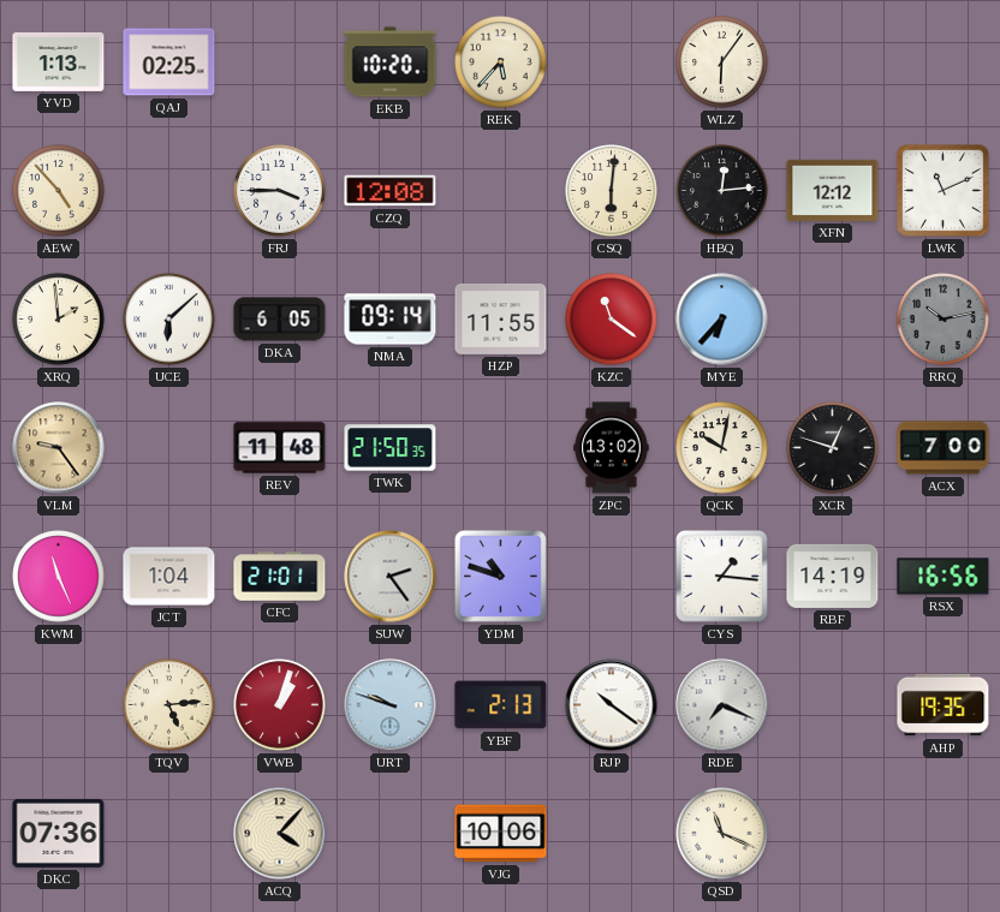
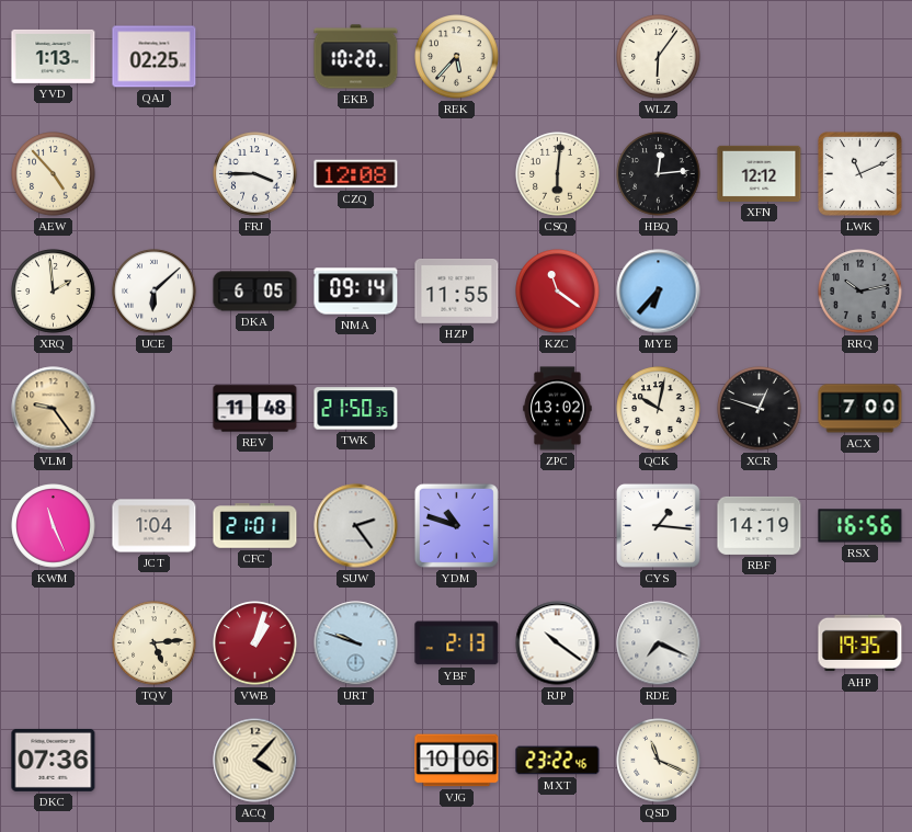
MXT: none -> 23:22 (558, 761)
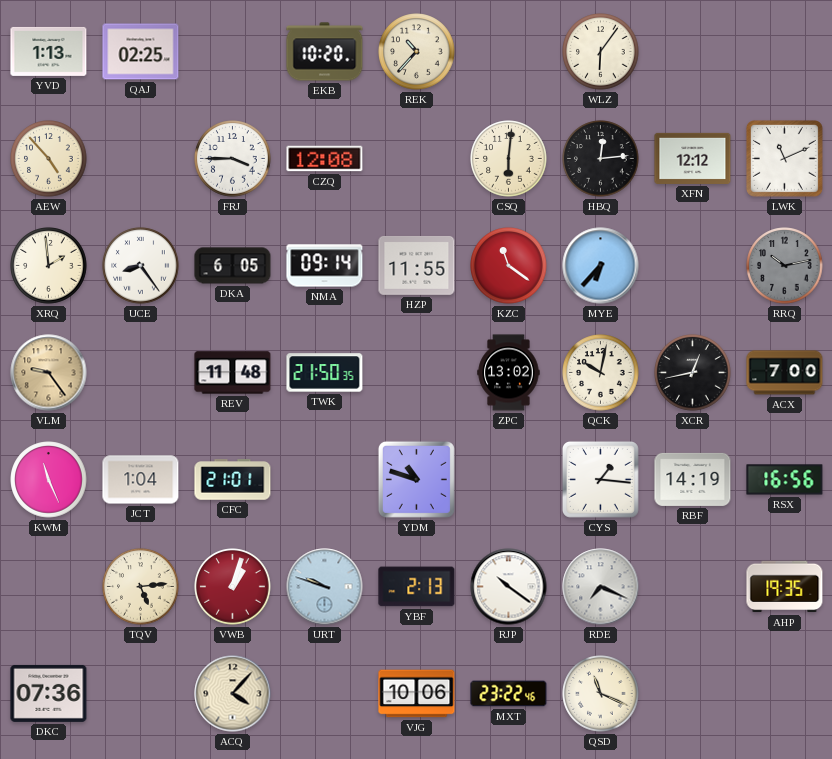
REK: 5:37 -> 10:37 (417, 52)
UCE: 6:08 -> 8:24 (141, 266)
XCR: 12:48 -> 12:43 (693, 373)
SUW: 2:24 -> none (356, 526)
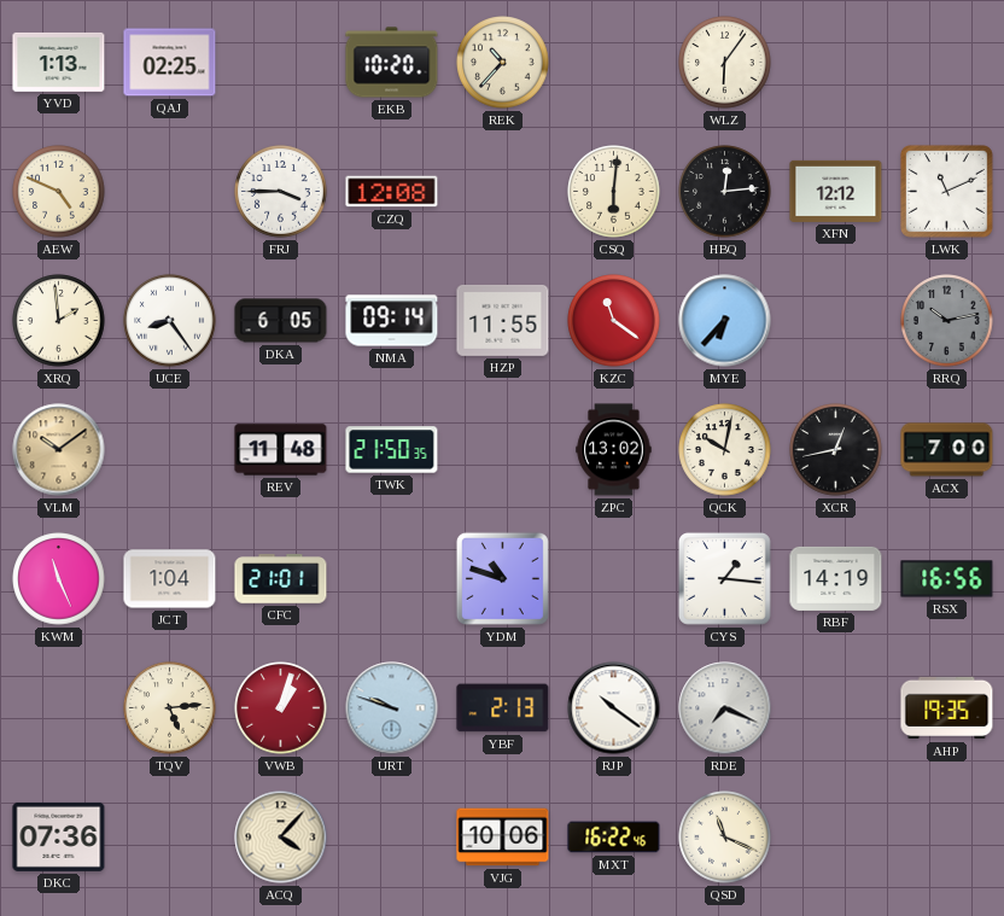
AEW: 4:53 -> 4:49 (59, 192)
VLM: 9:24 -> 10:09 (59, 450)
MXT: 23:22 -> 16:22 (614, 838)
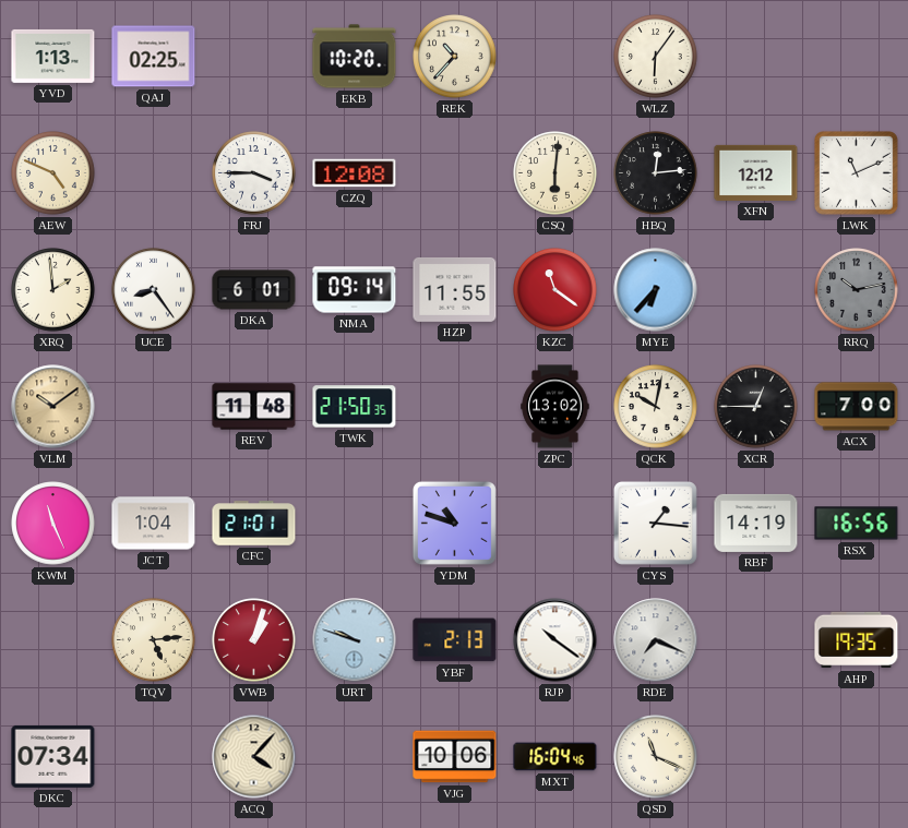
DKA: 6:05 -> 6:01 (254, 290)
XCR: 12:43 -> 12:45 (756, 407)
DKC: 07:36 -> 07:34 (53, 756)
MXT: 16:22 -> 16:04 (555, 757)
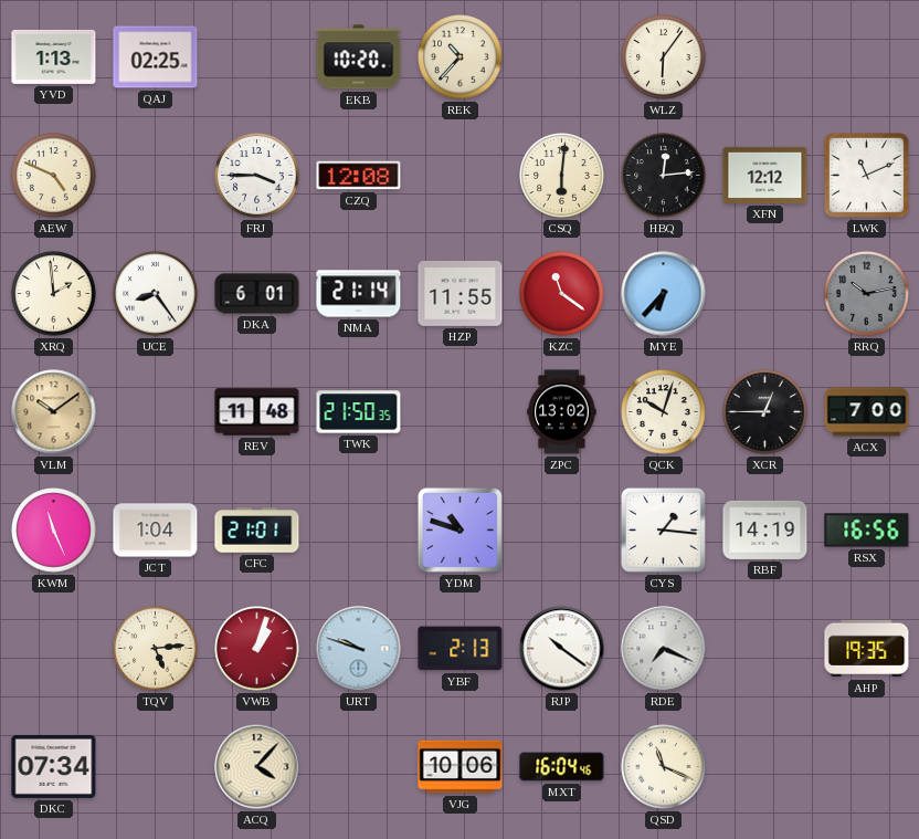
NMA: 09:14 -> 21:14 (359, 294)
QCK: 10:02 -> 10:03 (664, 412)
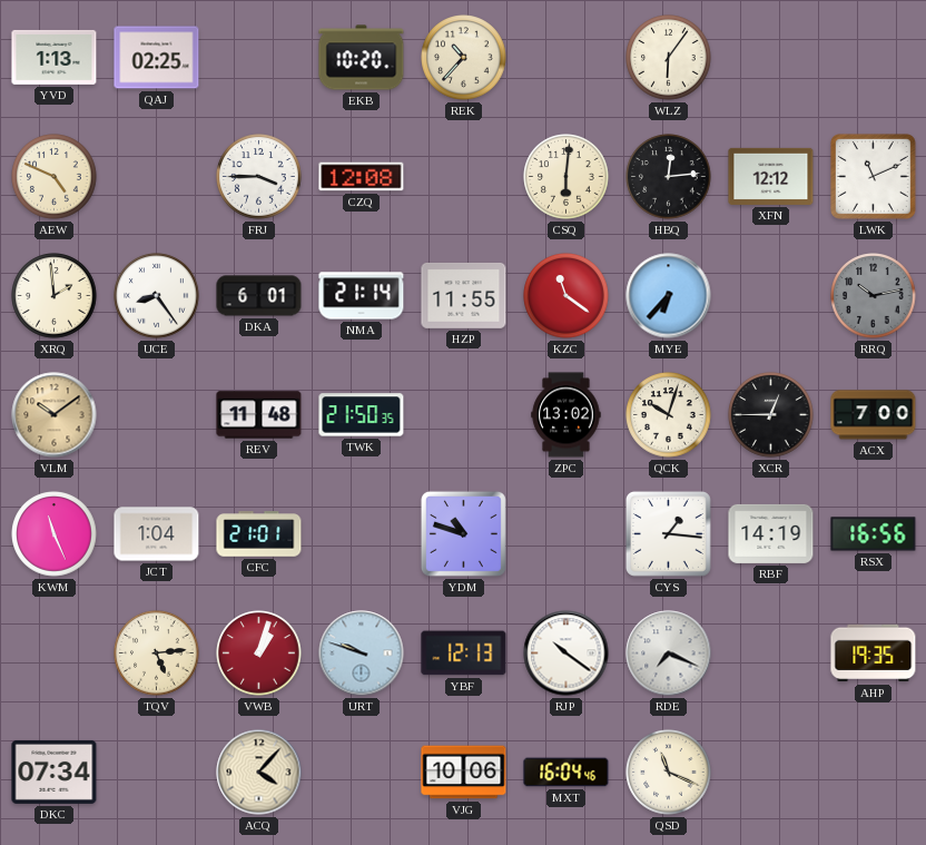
YBF: 2:13 -> 12:13 (464, 654)
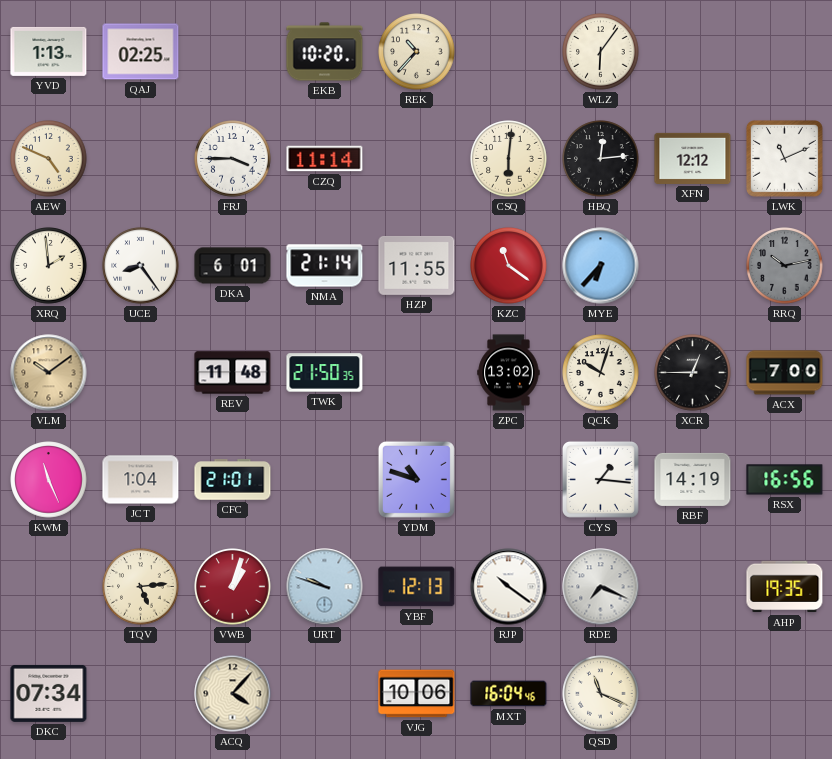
CZQ: 12:08 -> 11:14 (325, 159)
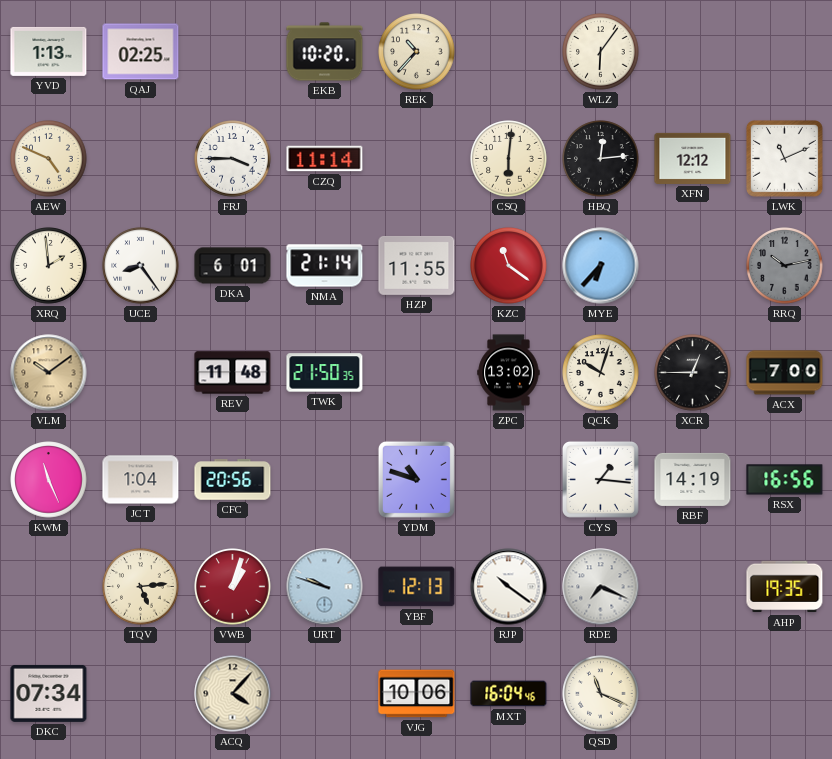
CFC: 21:01 -> 20:56 (233, 480)
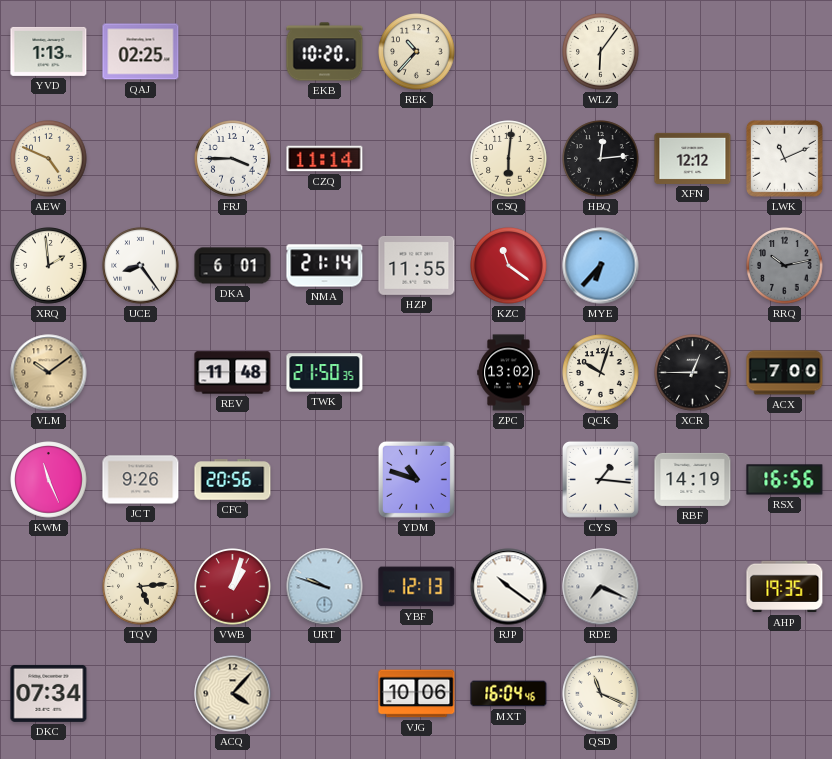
JCT: 1:04 -> 9:26 (141, 480)
